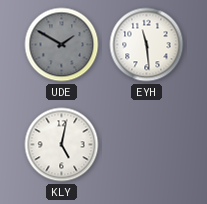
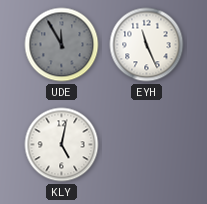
UDE: 1:50 -> 11:55 (62, 45)
EYH: 11:29 -> 11:26 (147, 45)
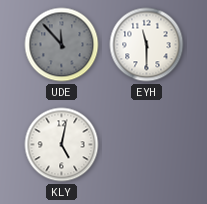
UDE: 11:55 -> 11:53 (62, 45)
EYH: 11:26 -> 11:30 (147, 45)
